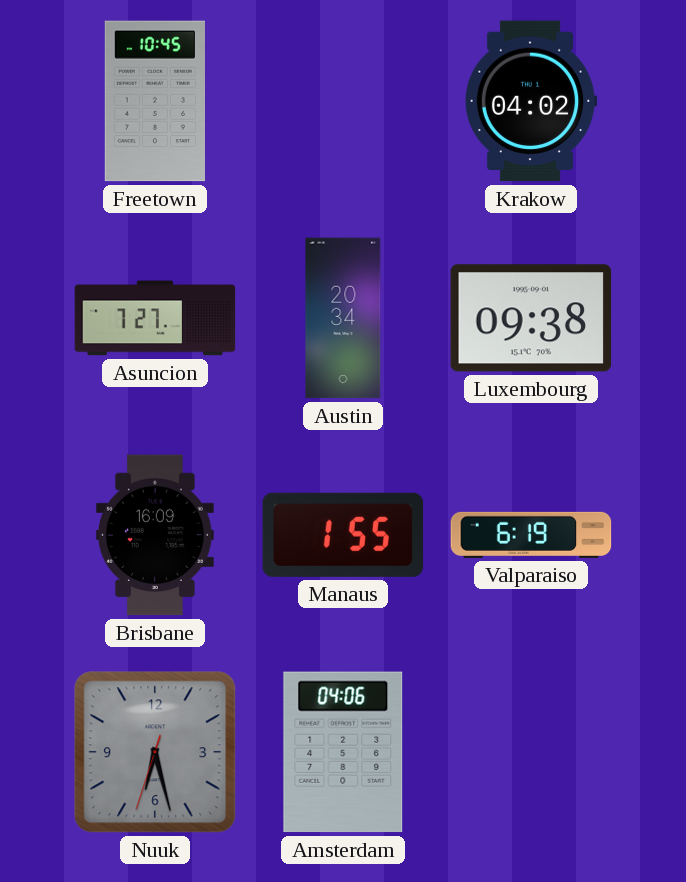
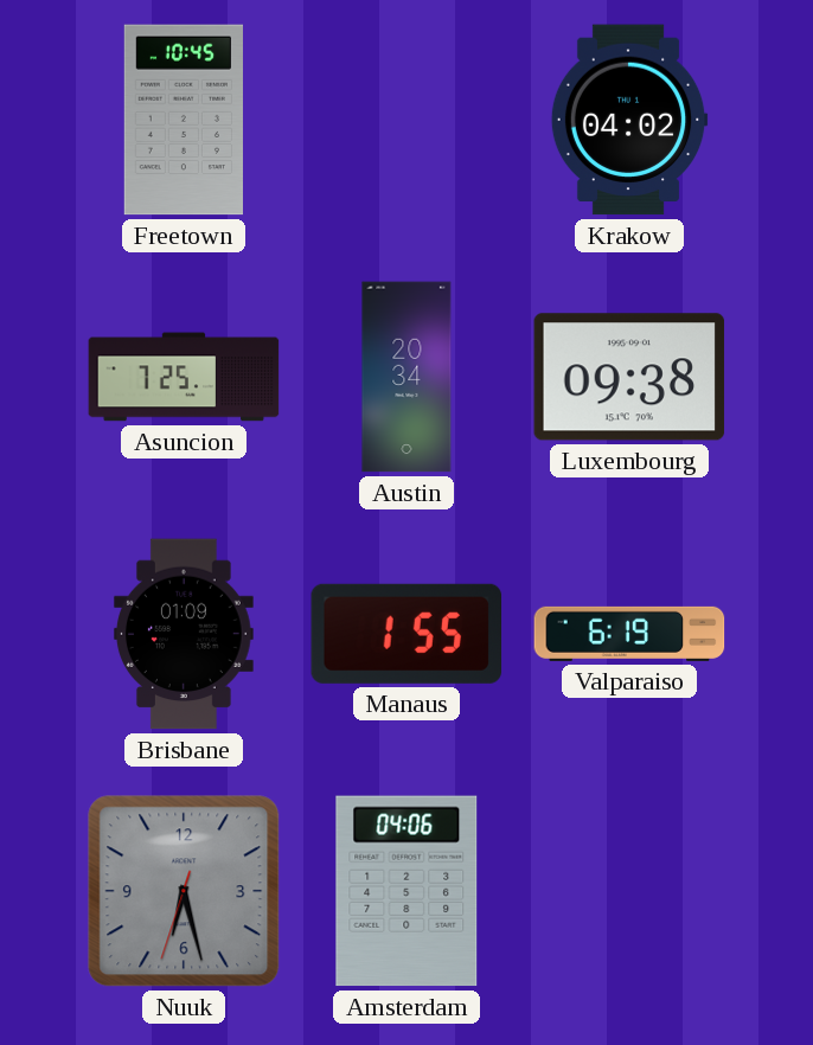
Asuncion: 7:27 -> 7:25 (184, 377)
Brisbane: 16:09 -> 01:09 (184, 634)
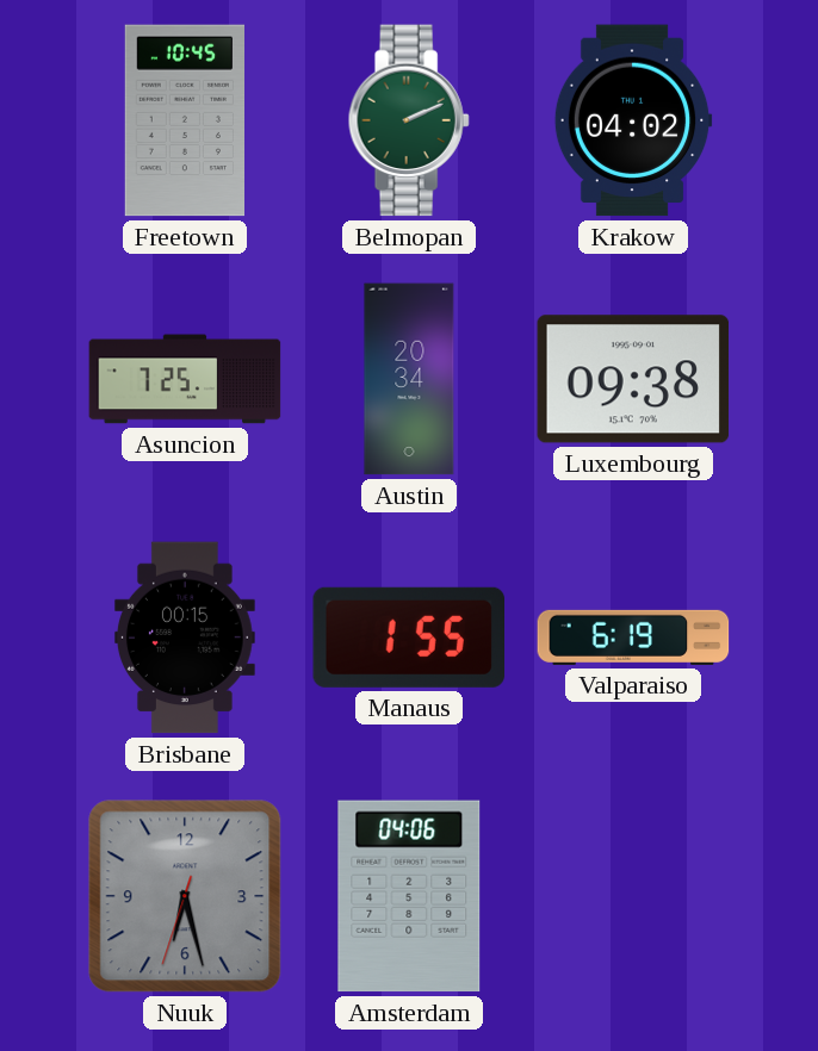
Belmopan: none -> 2:11 (409, 120)
Brisbane: 01:09 -> 00:15 (185, 638)
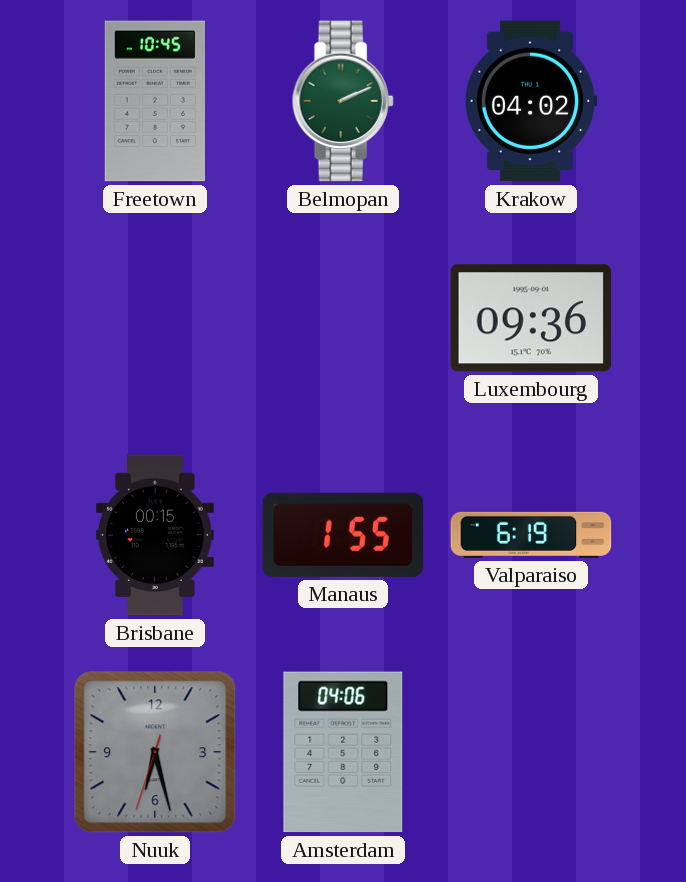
Asuncion: 7:25 -> none (185, 379)
Austin: 20:34 -> none (409, 379)
Luxembourg: 09:38 -> 09:36 (531, 318)
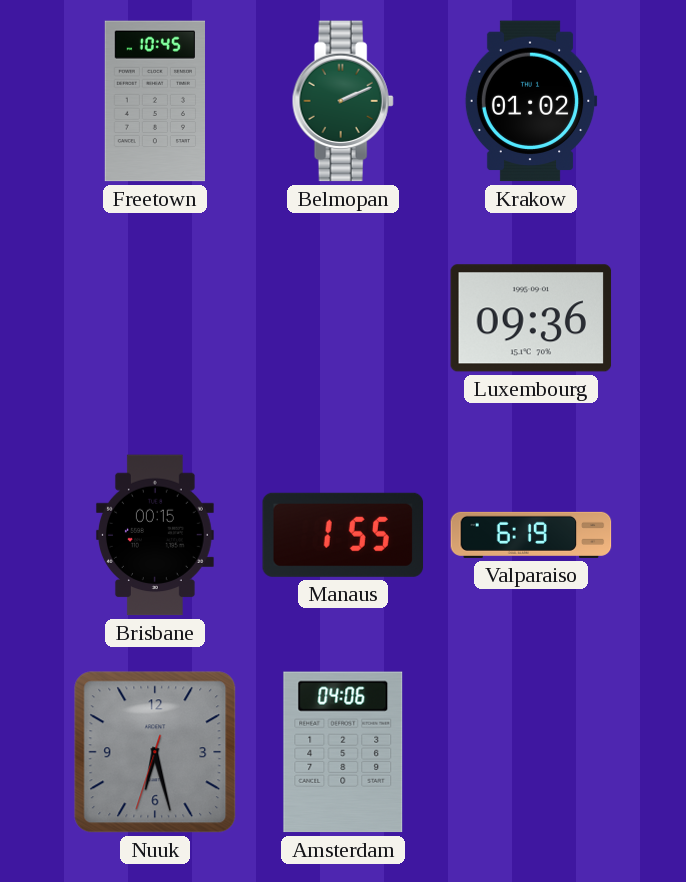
Krakow: 04:02 -> 01:02 (531, 101)
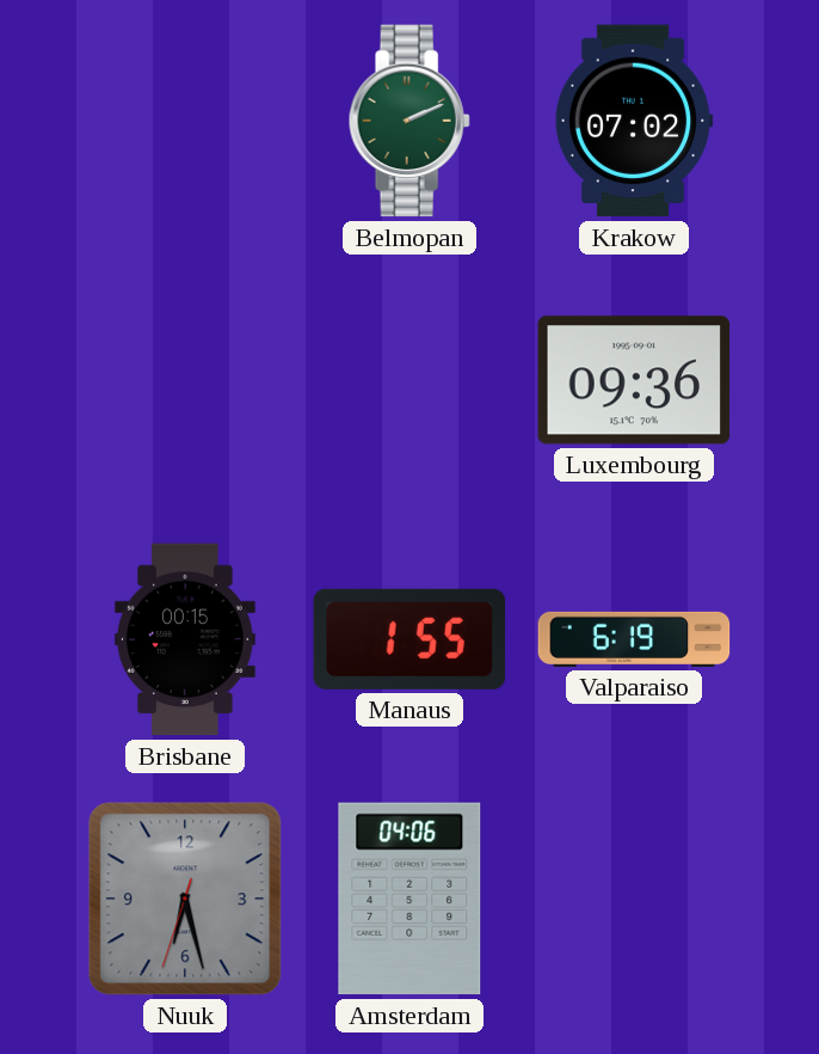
Freetown: 10:45 -> none (154, 101)
Krakow: 01:02 -> 07:02 (634, 121)
